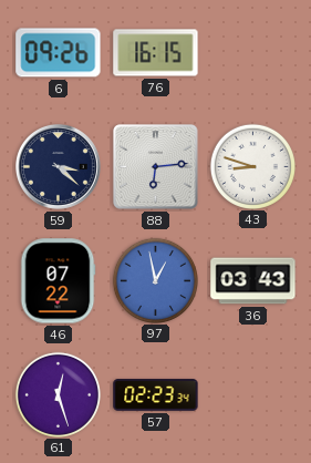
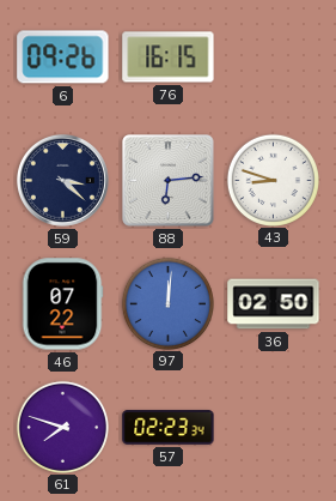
97: 12:58 -> 12:01 (167, 303)
36: 03:43 -> 02:50 (274, 304)
61: 12:27 -> 7:48 (62, 427)
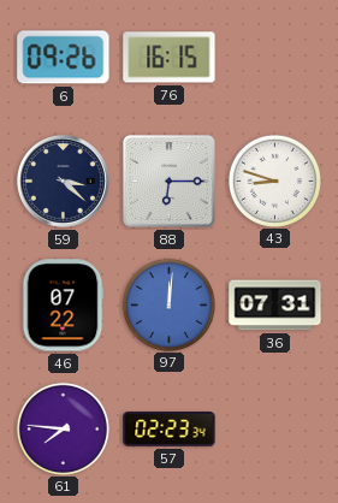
88: 6:14 -> 6:15 (170, 182)
36: 02:50 -> 07:31 (275, 306)
61: 7:48 -> 7:46 (63, 428)
